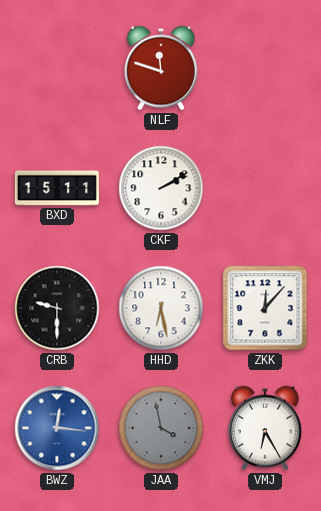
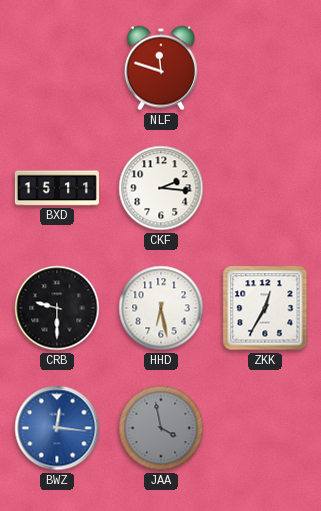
CKF: 2:10 -> 2:16 (161, 188)
ZKK: 12:07 -> 12:35 (265, 308)
VMJ: 6:25 -> none (265, 428)
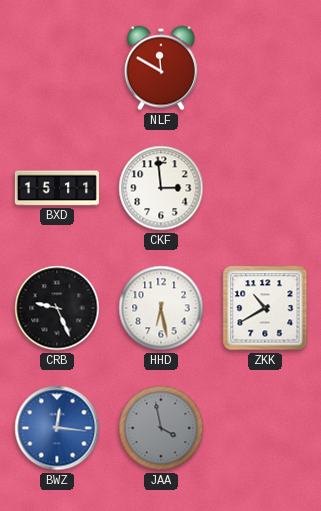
NLF: 11:48 -> 11:50 (161, 68)
CKF: 2:16 -> 2:59 (161, 188)
CRB: 9:30 -> 9:26 (57, 308)
ZKK: 12:35 -> 10:40 (265, 308)
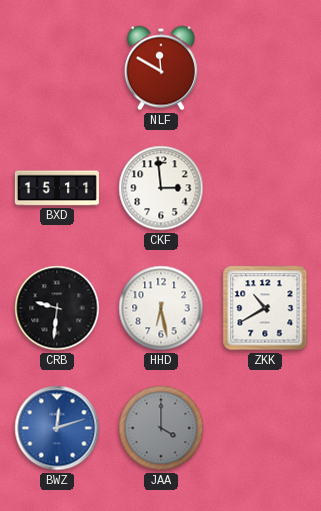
CRB: 9:26 -> 9:31 (57, 308)
BWZ: 12:16 -> 12:12 (57, 428)
JAA: 3:58 -> 4:00 (161, 428)
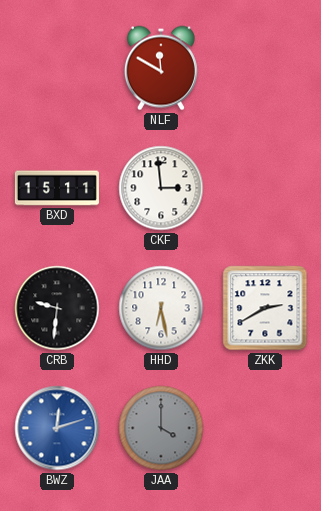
ZKK: 10:40 -> 2:40 (265, 308)
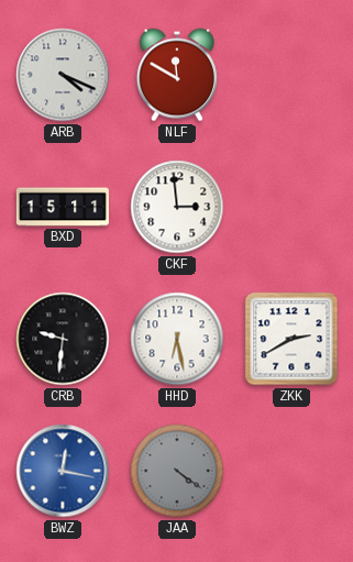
ARB: none -> 4:19 (63, 75)
BWZ: 12:12 -> 12:17 (63, 471)
JAA: 4:00 -> 4:21 (177, 471)
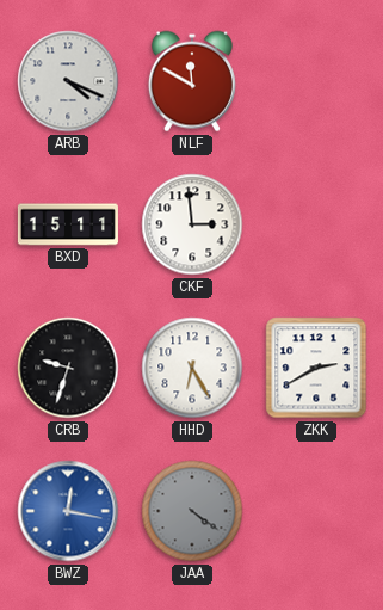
CRB: 9:31 -> 9:33 (68, 368)
HHD: 6:28 -> 6:25 (192, 368)
